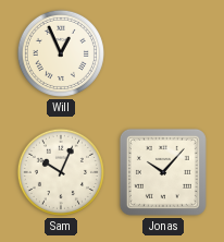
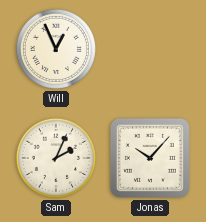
Sam: 10:04 -> 2:04 (56, 158)
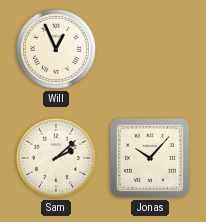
Sam: 2:04 -> 2:08 (56, 158)
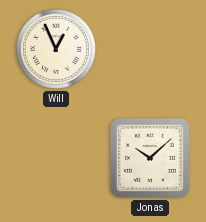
Sam: 2:08 -> none (56, 158)
Jonas: 10:07 -> 10:08 (150, 158)
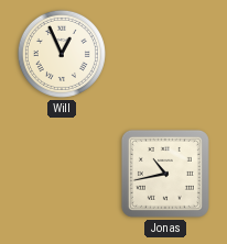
Jonas: 10:08 -> 10:43 (165, 174)
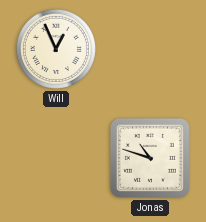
Jonas: 10:43 -> 10:48 (150, 158)
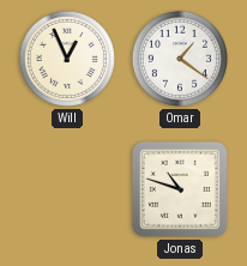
Omar: none -> 1:21 (180, 59)
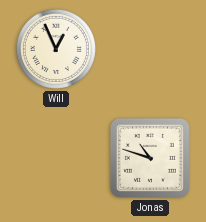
Omar: 1:21 -> none (180, 59)
